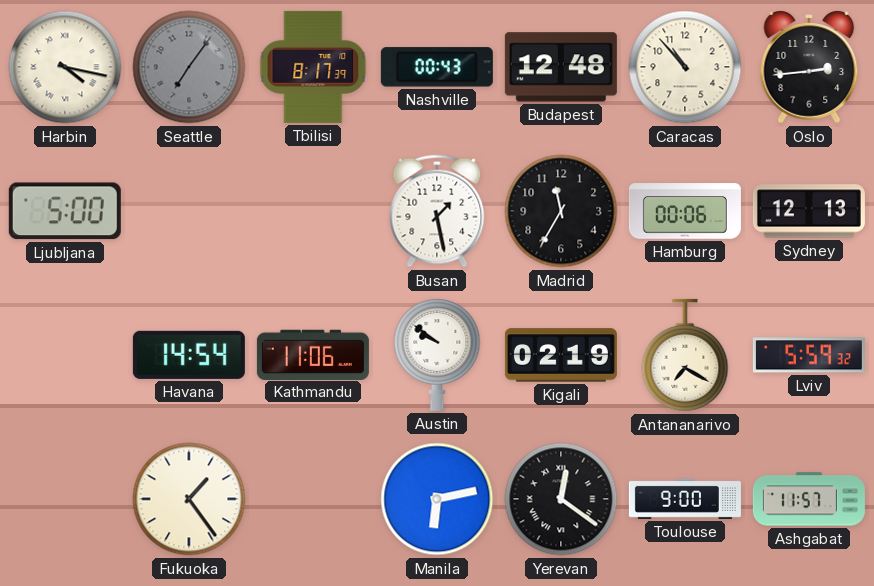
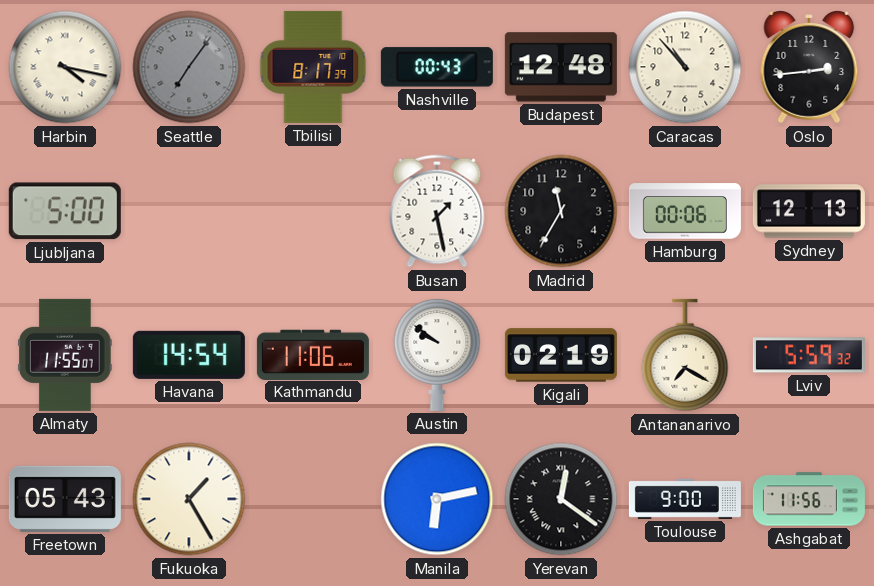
Almaty: none -> 11:55 (65, 355)
Freetown: none -> 05:43 (65, 499)
Fukuoka: 1:24 -> 1:25 (189, 499)
Ashgabat: 11:57 -> 11:56 (809, 499)
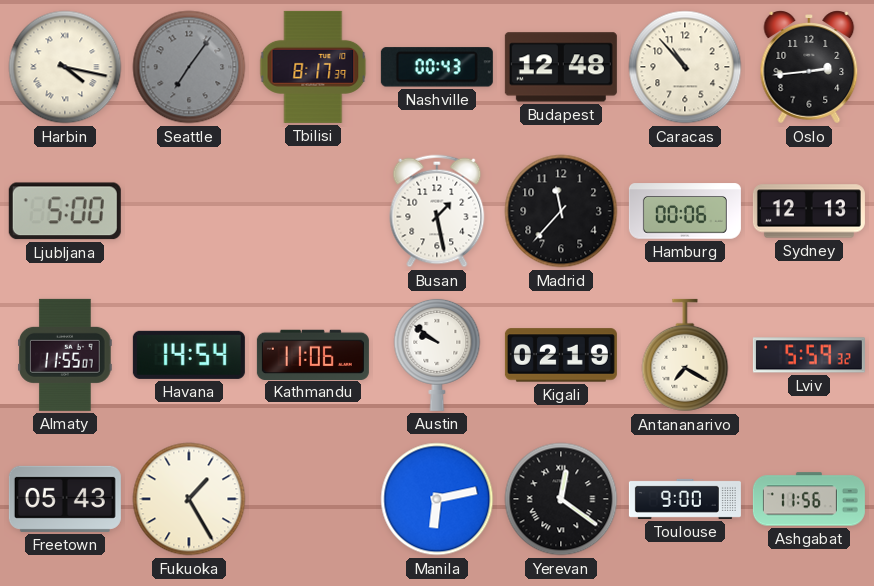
Madrid: 11:35 -> 11:37 (561, 211)
